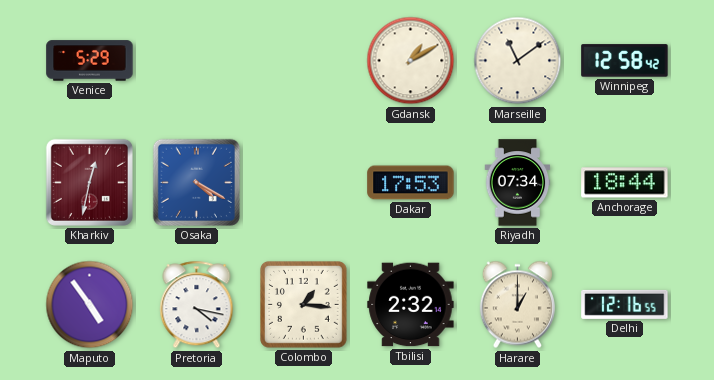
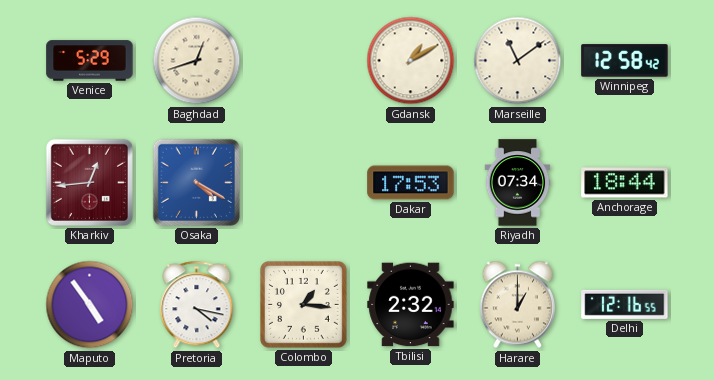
Baghdad: none -> 12:42 (197, 61)
Kharkiv: 12:32 -> 12:44 (89, 182)
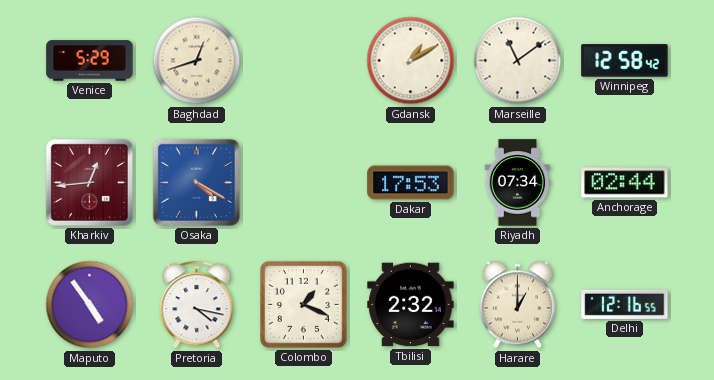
Anchorage: 18:44 -> 02:44 (625, 183)
Colombo: 1:16 -> 1:19 (304, 305)
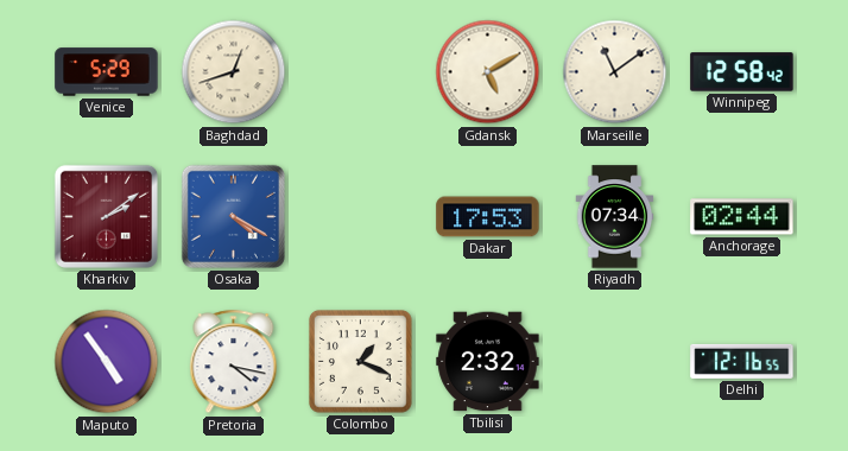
Gdansk: 1:10 -> 5:10 (488, 72)
Kharkiv: 12:44 -> 2:09 (106, 216)
Harare: 1:00 -> none (517, 305)
